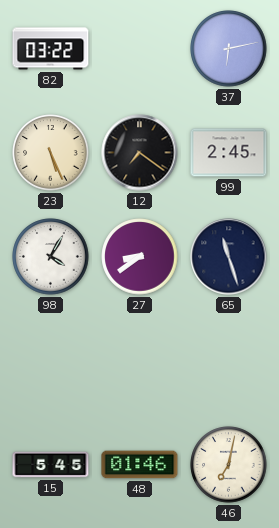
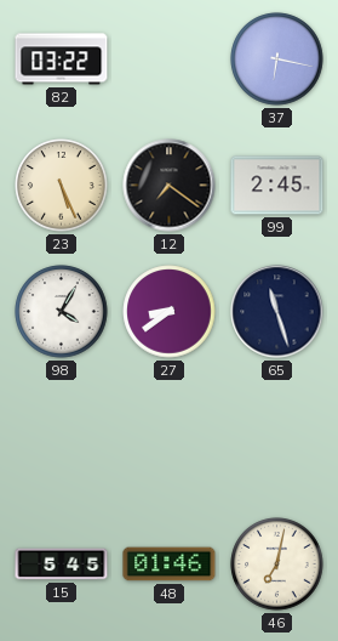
37: 6:13 -> 6:17 (277, 59)
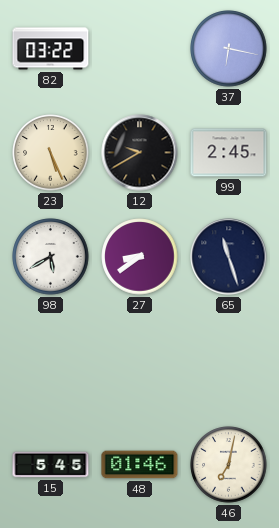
12: 7:21 -> 9:40 (140, 153)
98: 4:05 -> 5:40 (51, 257)
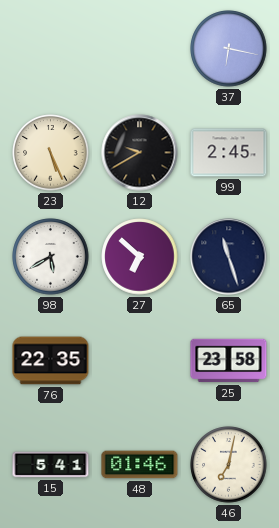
82: 03:22 -> none (51, 49)
27: 8:39 -> 6:52 (140, 257)
76: none -> 22:35 (51, 361)
25: none -> 23:58 (229, 361)
15: 5:45 -> 5:41 (51, 465)
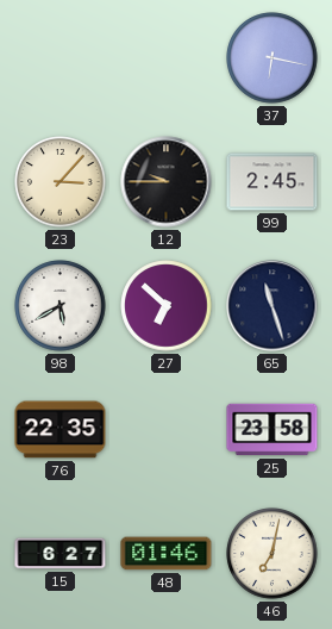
23: 5:26 -> 3:07 (61, 182)
12: 9:40 -> 9:45 (167, 182)
15: 5:41 -> 6:27 (61, 554)
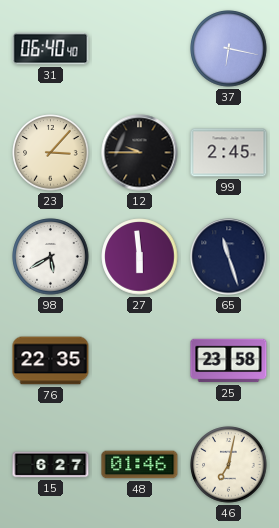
31: none -> 06:40 (51, 49)
27: 6:52 -> 5:59 (140, 257)
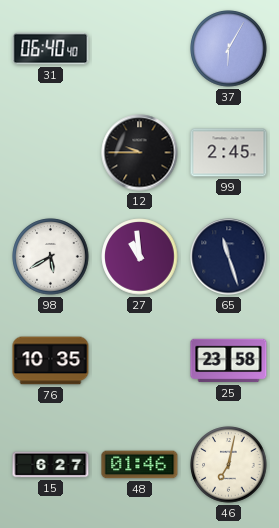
37: 6:17 -> 6:05 (229, 49)
23: 3:07 -> none (51, 153)
27: 5:59 -> 10:59 (140, 257)
76: 22:35 -> 10:35 (51, 361)
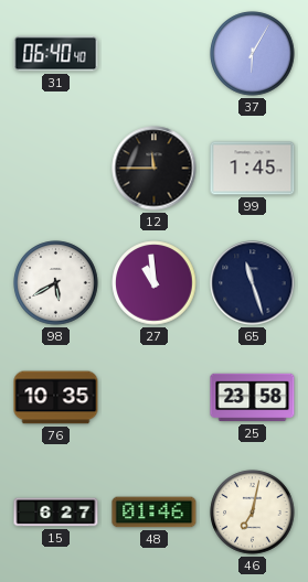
12: 9:45 -> 11:45 (155, 169)
99: 2:45 -> 1:45 (253, 169)
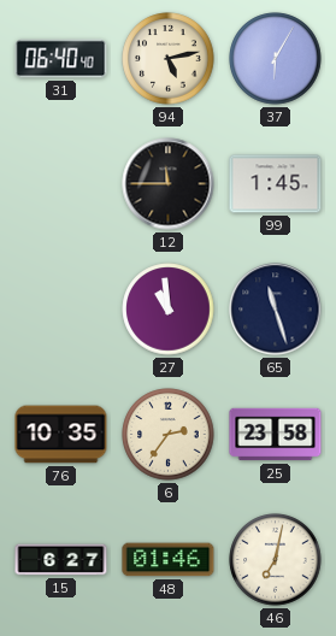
94: none -> 5:13 (169, 59)
98: 5:40 -> none (56, 283)
6: none -> 2:36 (169, 435)
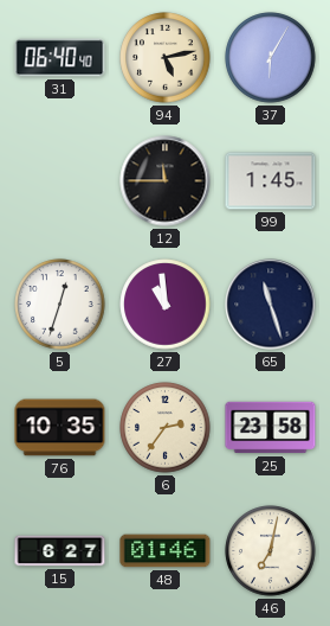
5: none -> 12:33 (60, 305)
